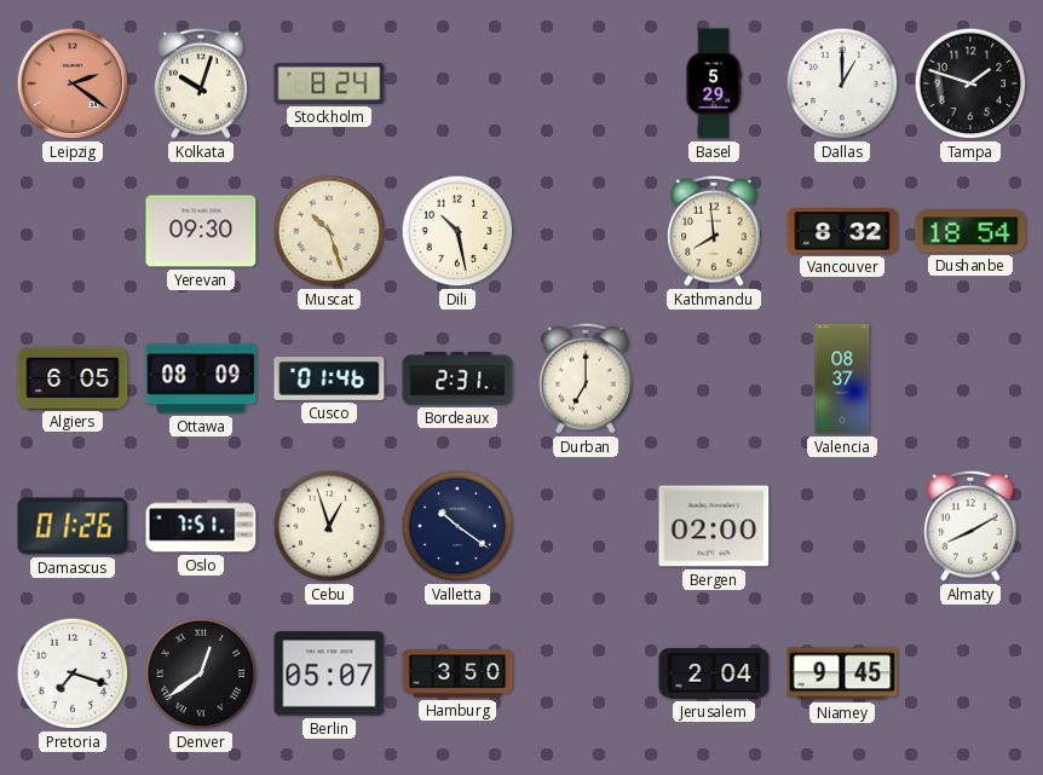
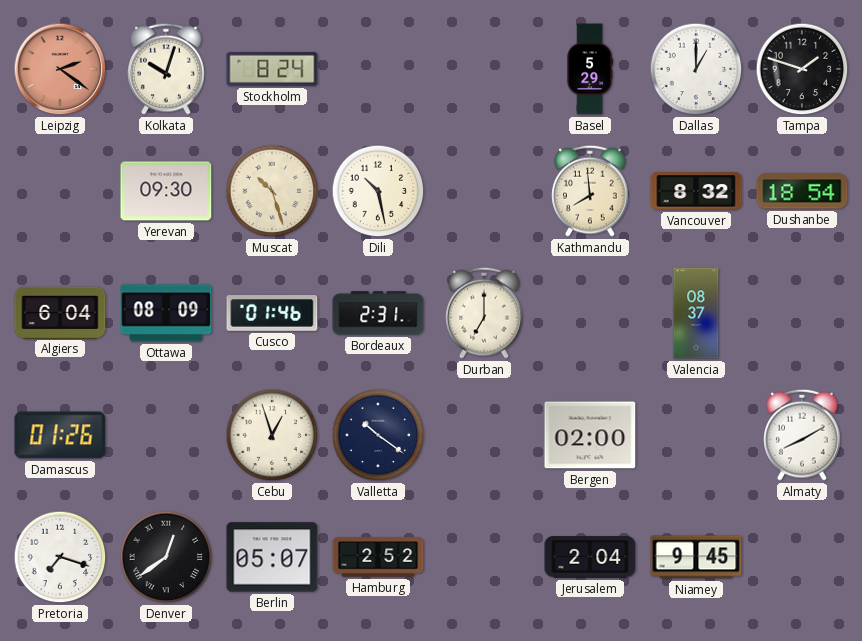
Algiers: 6:05 -> 6:04 (60, 312)
Oslo: 7:51 -> none (201, 526)
Hamburg: 3:50 -> 2:52 (378, 557)
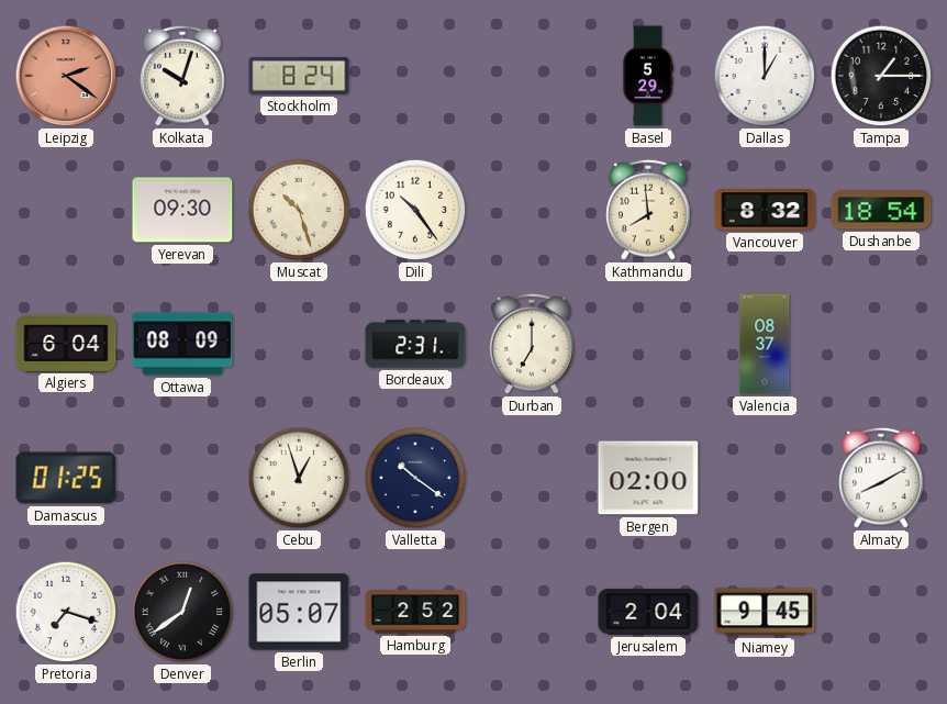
Tampa: 1:48 -> 1:15 (881, 76)
Dili: 10:28 -> 10:24 (415, 210)
Cusco: 01:46 -> none (272, 313)
Damascus: 01:26 -> 01:25 (66, 478)
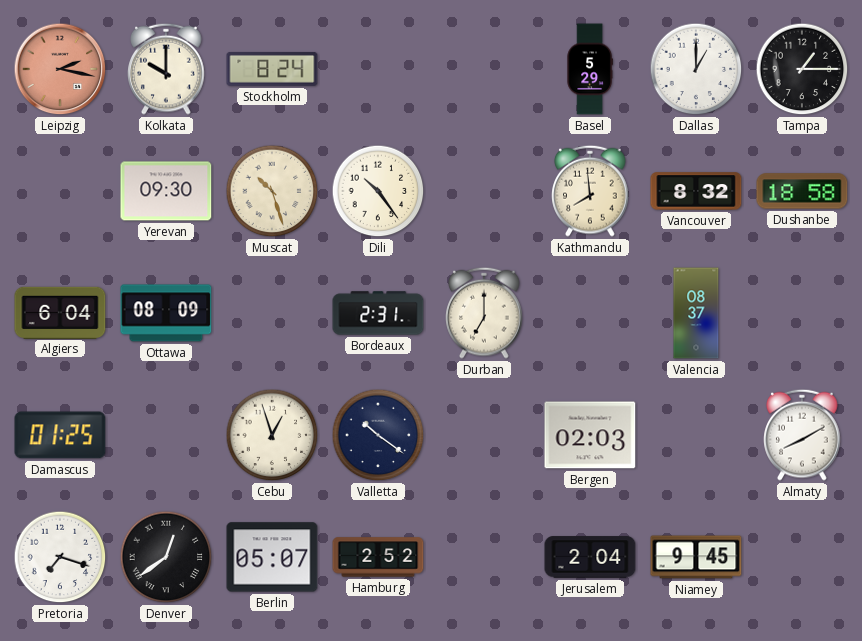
Leipzig: 2:21 -> 2:17 (60, 69)
Kolkata: 10:03 -> 10:00 (166, 69)
Dushanbe: 18:54 -> 18:58 (802, 191)
Bergen: 02:00 -> 02:03 (590, 435)
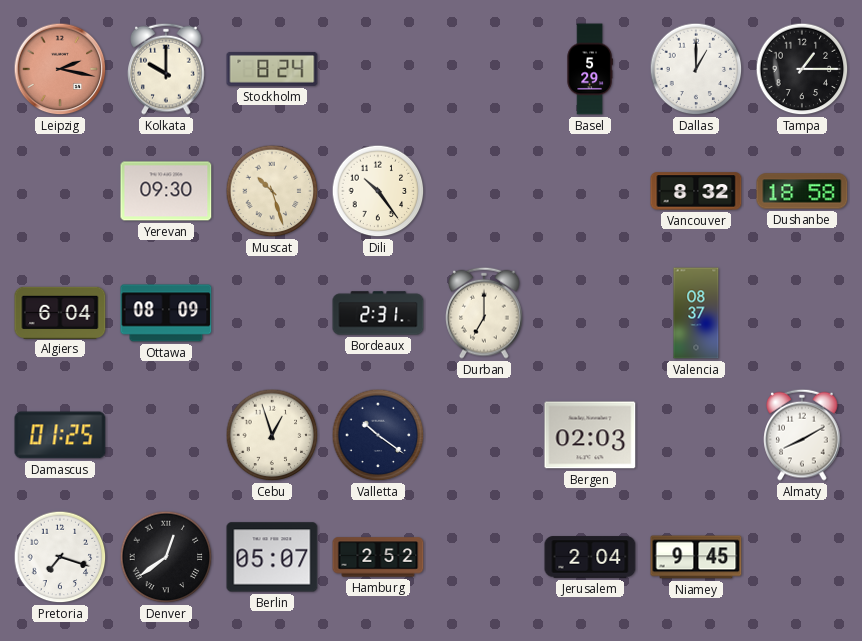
Kathmandu: 7:59 -> none (590, 191)
